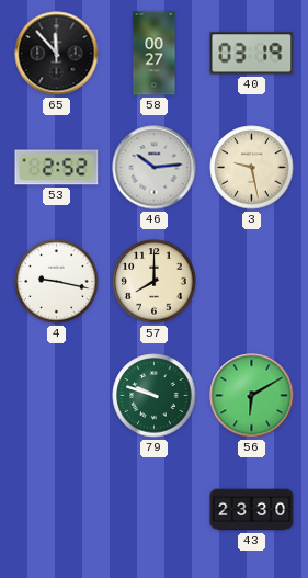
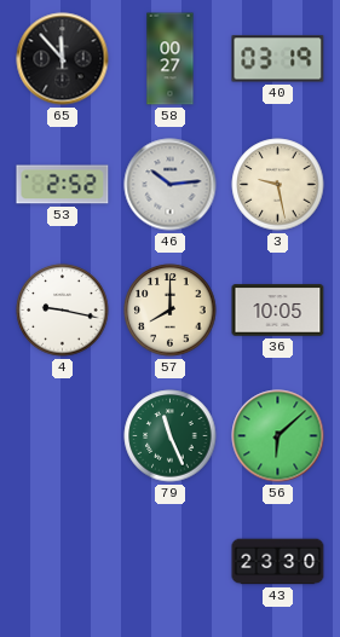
36: none -> 10:05 (278, 311)
79: 9:48 -> 11:26 (171, 436)
56: 6:10 -> 6:08 (278, 436)
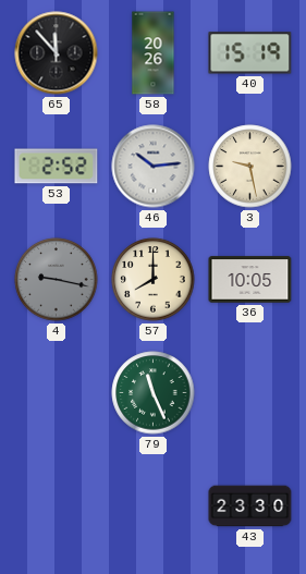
58: 00:27 -> 20:26 (154, 53)
40: 03:19 -> 15:19 (250, 53)
4 dial: white -> grey (57, 280)
56: 6:08 -> none (278, 436)
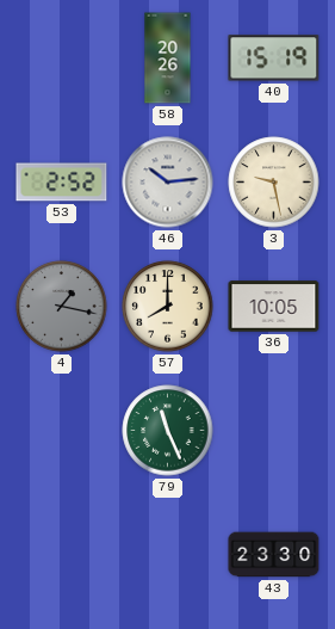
65: 11:53 -> none (57, 53)
4: 9:17 -> 1:17 (62, 307)
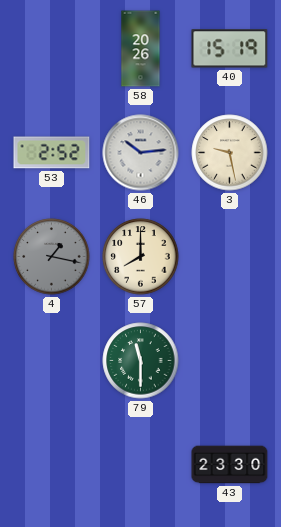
36: 10:05 -> none (274, 307)
79: 11:26 -> 11:30 (141, 361)
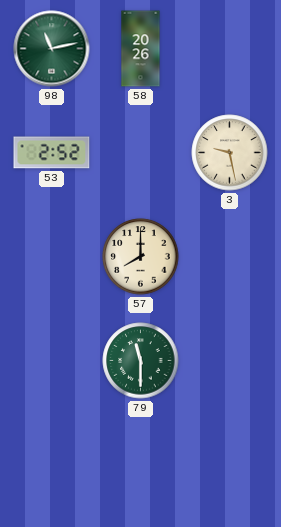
98: none -> 11:13 (52, 49)
40: 15:19 -> none (230, 49)
46: 10:14 -> none (141, 153)
4: 1:17 -> none (52, 257)
43: 23:30 -> none (230, 465)
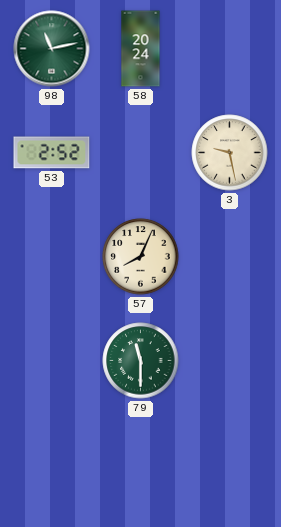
58: 20:26 -> 20:24 (141, 49)
57: 8:00 -> 8:04 (141, 257)
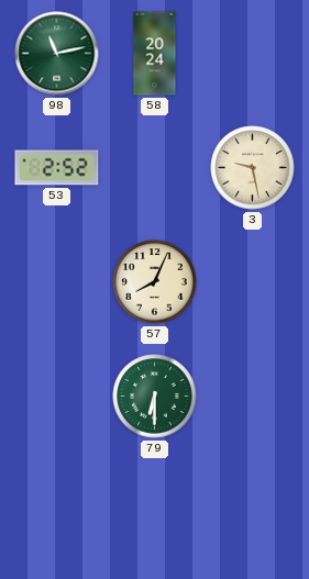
79: 11:30 -> 6:30 (155, 397)
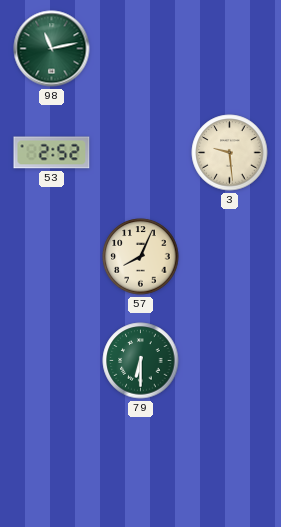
58: 20:24 -> none (155, 54)
3: 9:28 -> 9:29 (230, 153)
